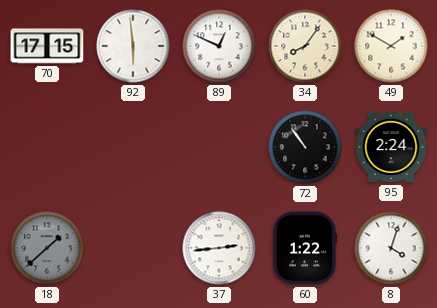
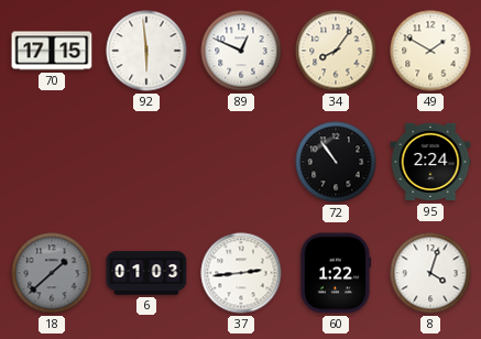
6: none -> 01:03 (146, 273)
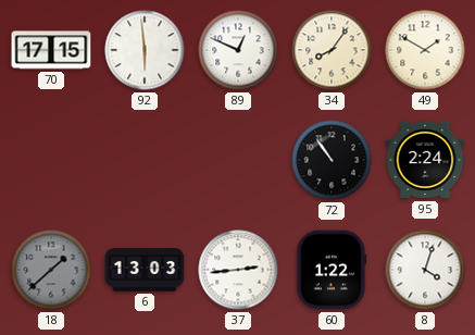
6: 01:03 -> 13:03 (145, 270)
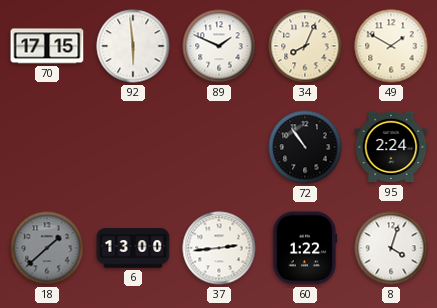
89: 12:49 -> 1:49 (219, 46)
34: 8:06 -> 8:04 (305, 46)
6: 13:03 -> 13:00 (133, 248)
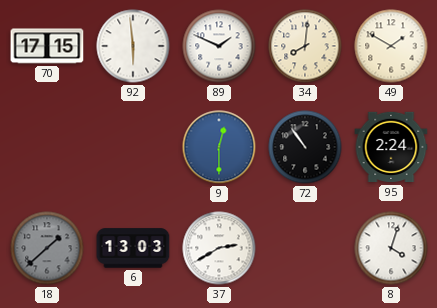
34: 8:04 -> 8:01 (305, 46)
9: none -> 12:30 (219, 147)
6: 13:00 -> 13:03 (133, 248)
37: 2:44 -> 2:40 (219, 248)
60: 1:22 -> none (305, 248)
